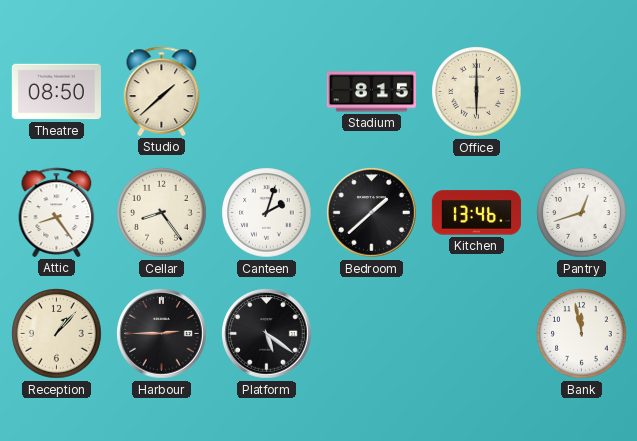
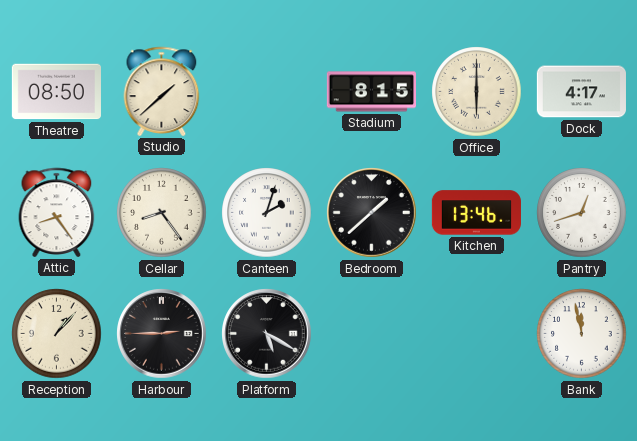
Dock: none -> 4:17 (581, 92)
Platform: 5:21 -> 5:20 (267, 334)
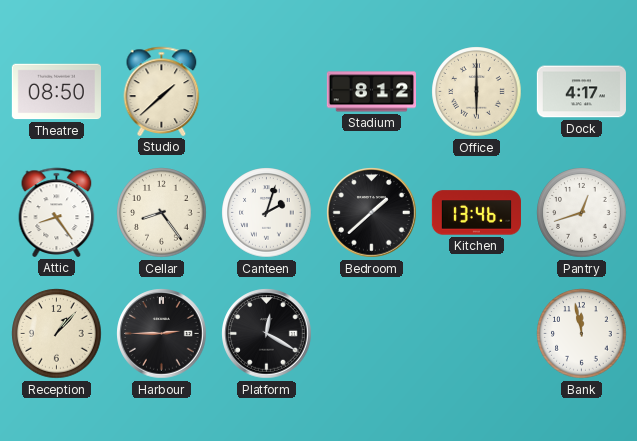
Stadium: 8:15 -> 8:12 (371, 92)
Platform: 5:20 -> 12:20 (267, 334)
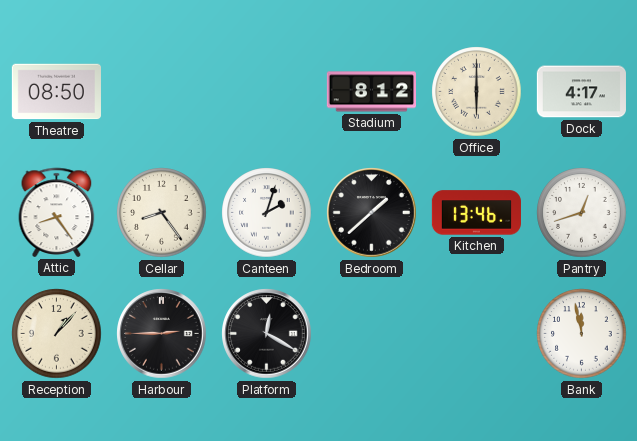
Studio: 1:38 -> none (162, 91)
